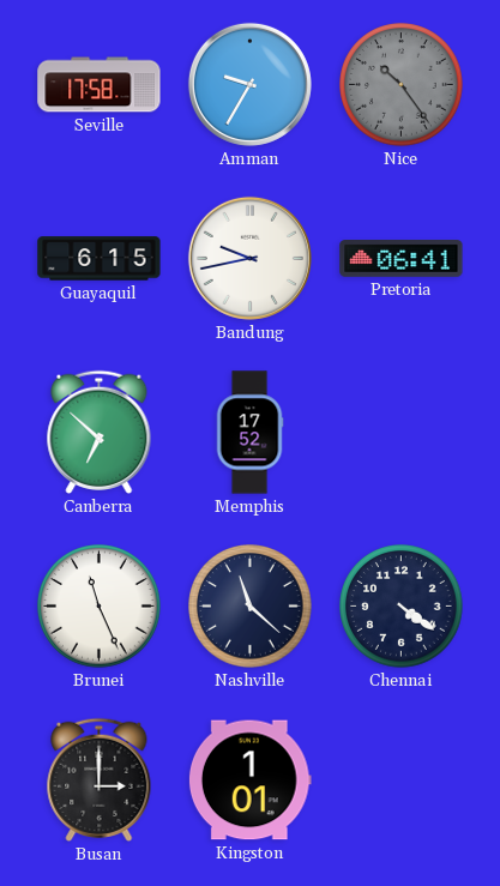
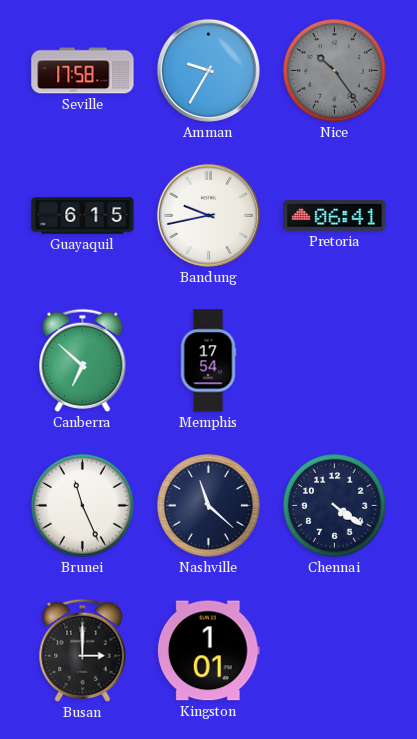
Memphis: 17:52 -> 17:54 (208, 361)
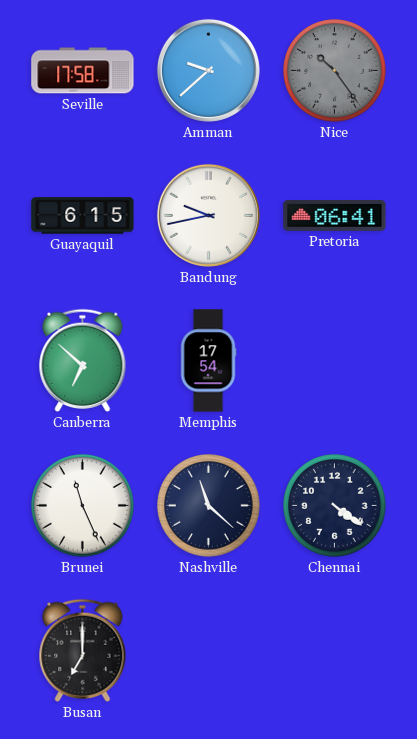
Amman: 9:35 -> 9:38 (208, 70)
Busan: 3:00 -> 7:00 (83, 650)
Kingston: 1:01 -> none (208, 651)
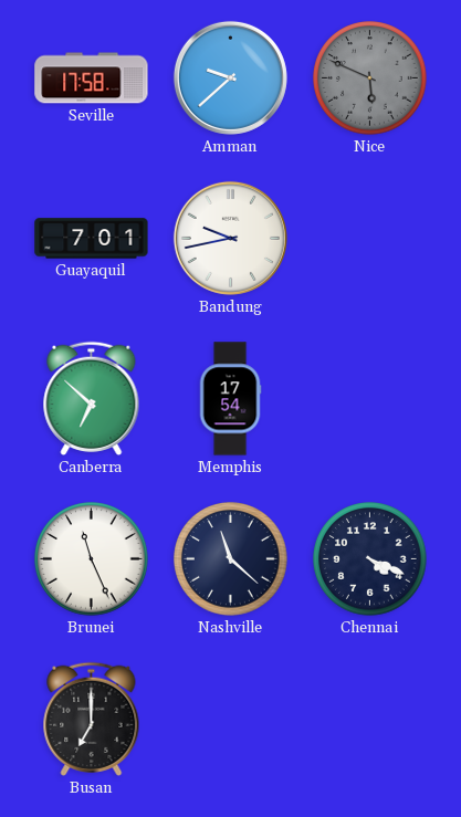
Nice: 10:24 -> 5:49 (370, 78)
Guayaquil: 6:15 -> 7:01 (92, 239)
Pretoria: 06:41 -> none (335, 216)
Chennai: 4:21 -> 4:19 (370, 559)
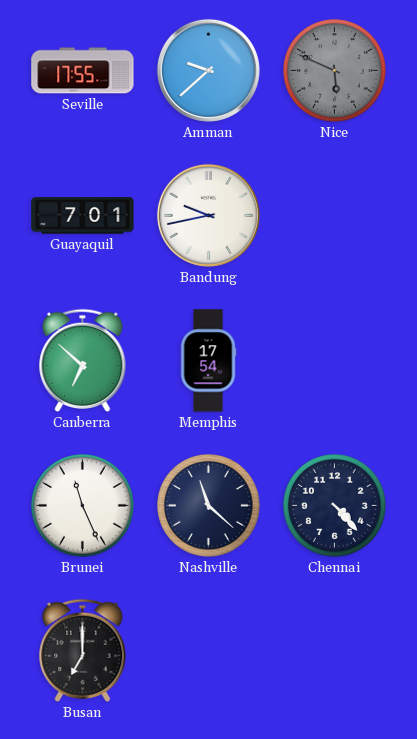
Seville: 17:58 -> 17:55 (83, 71)
Chennai: 4:19 -> 4:23 (335, 506)
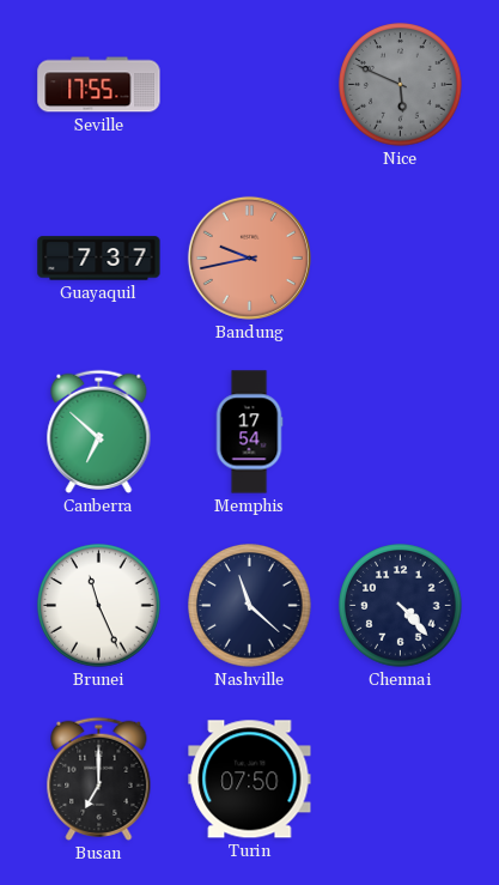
Amman: 9:38 -> none (208, 70)
Guayaquil: 7:01 -> 7:37 (99, 259)
Bandung dial: white -> salmon (249, 257)
Turin: none -> 07:50 (250, 780)
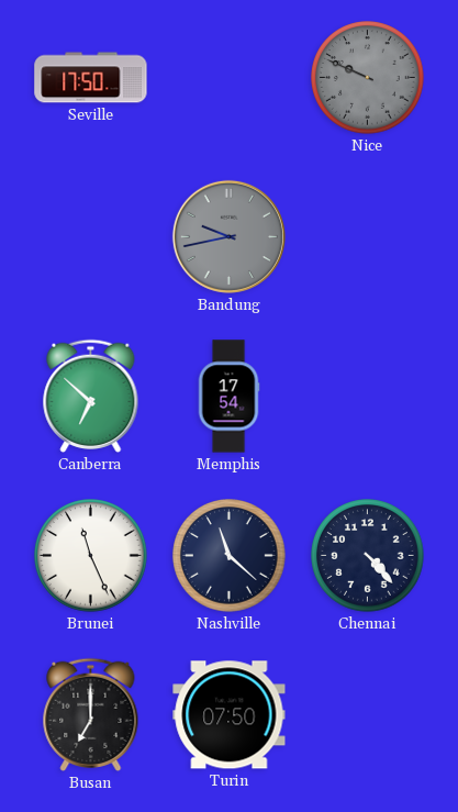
Seville: 17:55 -> 17:50 (91, 78)
Nice: 5:49 -> 9:49 (368, 78)
Guayaquil: 7:37 -> none (99, 259)
Bandung dial: salmon -> grey (228, 236)
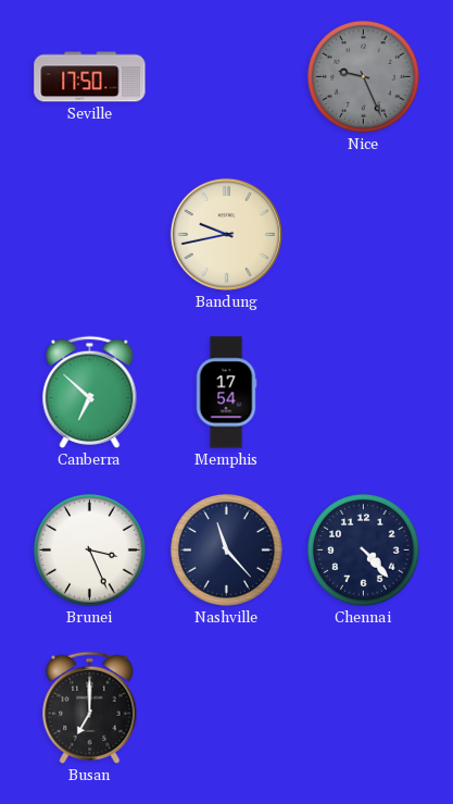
Nice: 9:49 -> 9:26 (364, 77)
Bandung dial: grey -> cream (226, 234)
Brunei: 11:26 -> 3:26 (90, 551)
Nashville: 11:22 -> 11:23 (227, 551)
Turin: 07:50 -> none (230, 715)
